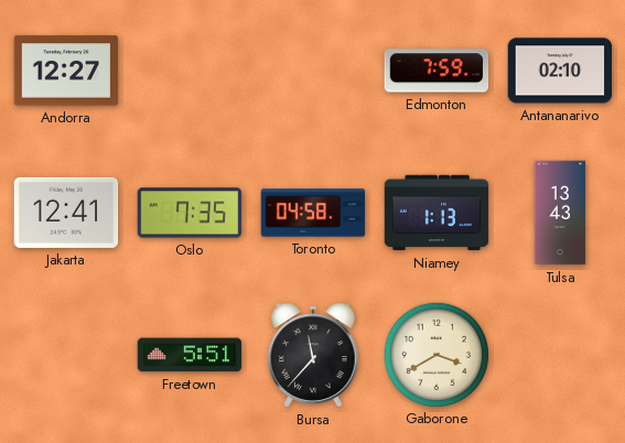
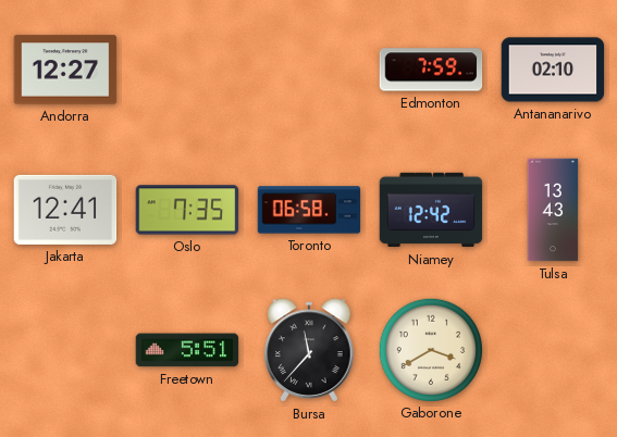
Toronto: 04:58 -> 06:58 (309, 210)
Niamey: 1:13 -> 12:42 (431, 210)
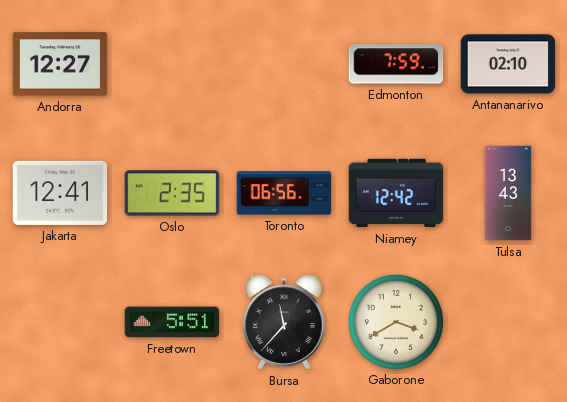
Oslo: 7:35 -> 2:35 (172, 193)
Toronto: 06:58 -> 06:56 (284, 193)
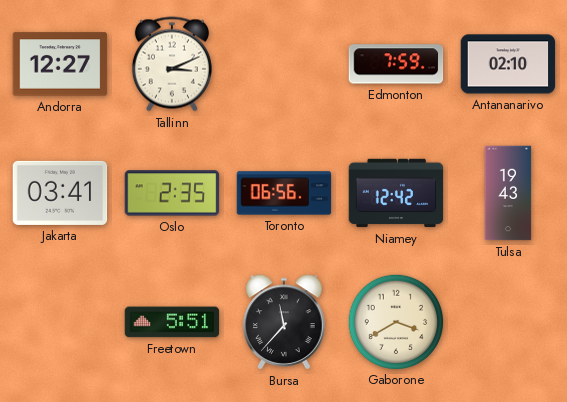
Tallinn: none -> 3:11 (172, 64)
Jakarta: 12:41 -> 03:41 (60, 193)
Tulsa: 13:43 -> 19:43 (508, 193)
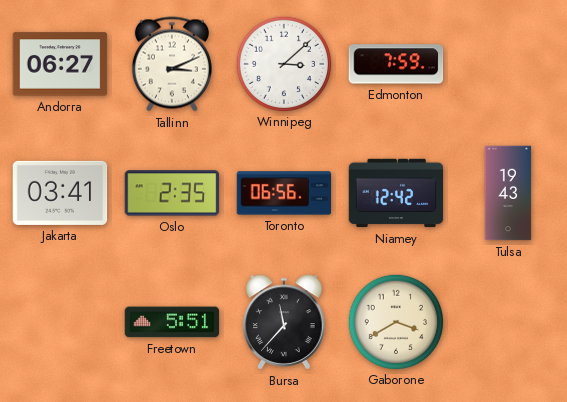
Andorra: 12:27 -> 06:27 (60, 64)
Winnipeg: none -> 3:08 (283, 63)
Antananarivo: 02:10 -> none (508, 64)
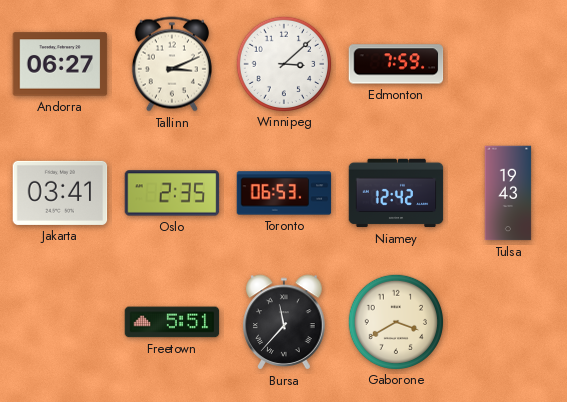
Toronto: 06:56 -> 06:53 (284, 193)
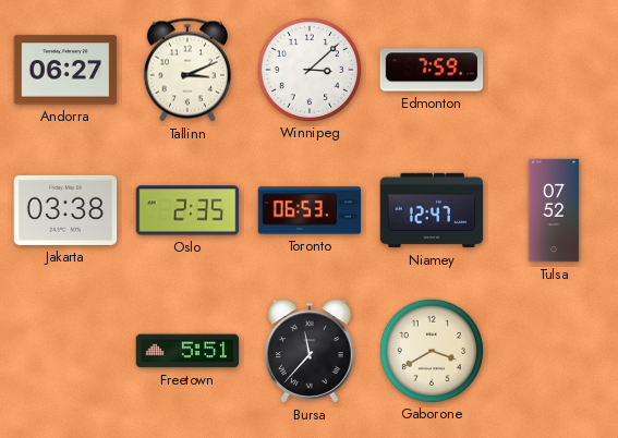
Jakarta: 03:41 -> 03:38 (65, 210)
Niamey: 12:42 -> 12:47 (432, 210)
Tulsa: 19:43 -> 07:52 (554, 210)
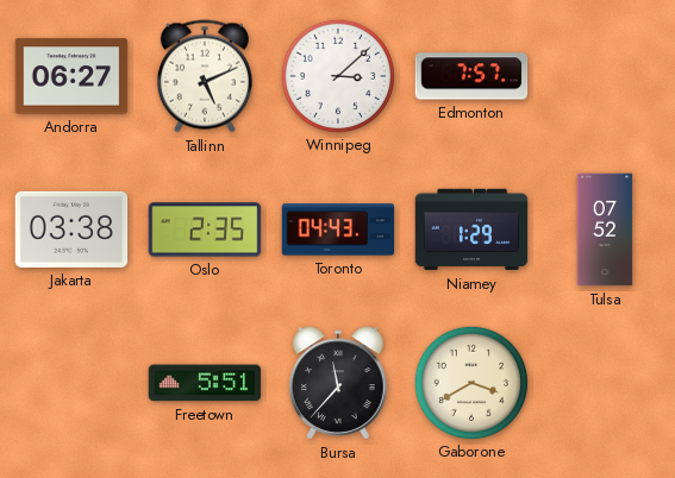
Tallinn: 3:11 -> 5:11 (205, 76)
Edmonton: 7:59 -> 7:57 (471, 76)
Toronto: 06:53 -> 04:43 (338, 229)
Niamey: 12:47 -> 1:29 (471, 229)
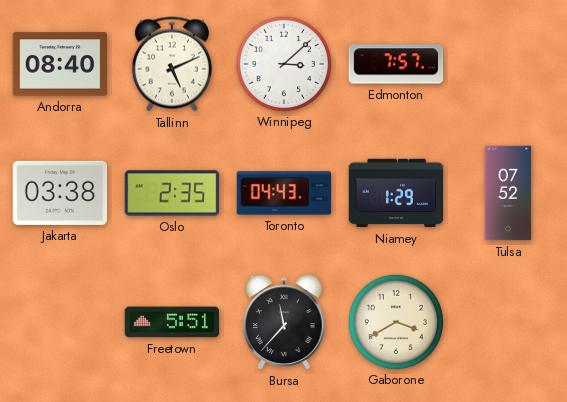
Andorra: 06:27 -> 08:40 (60, 64)
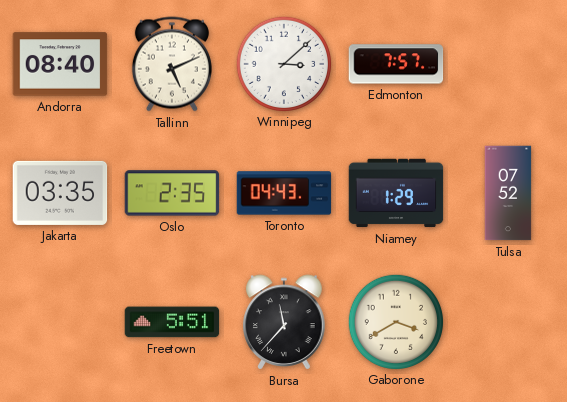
Jakarta: 03:38 -> 03:35 (60, 193)
